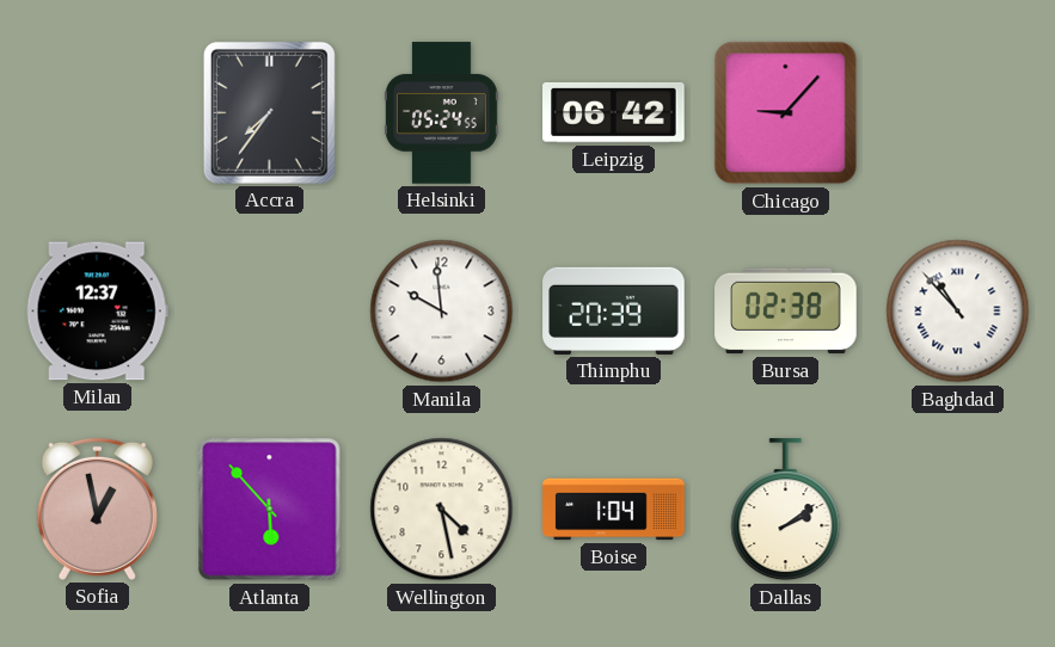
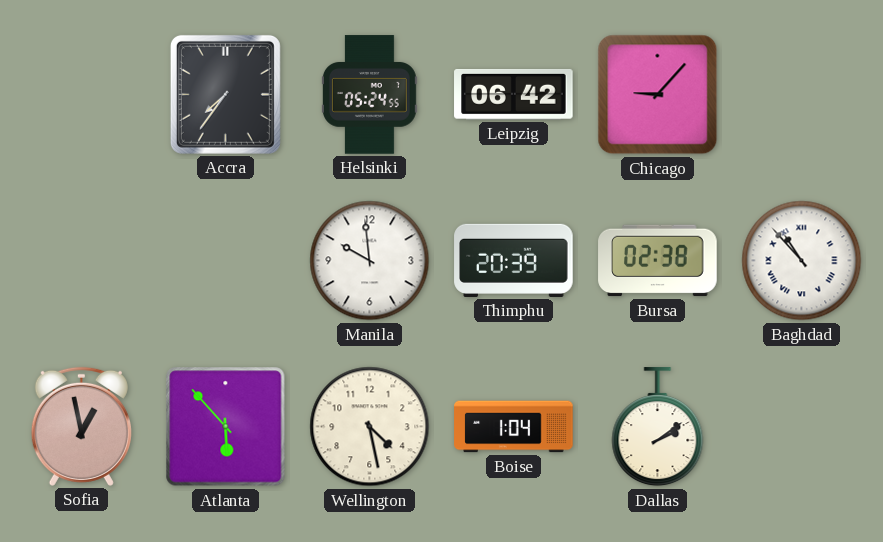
Milan: 12:37 -> none (97, 312)
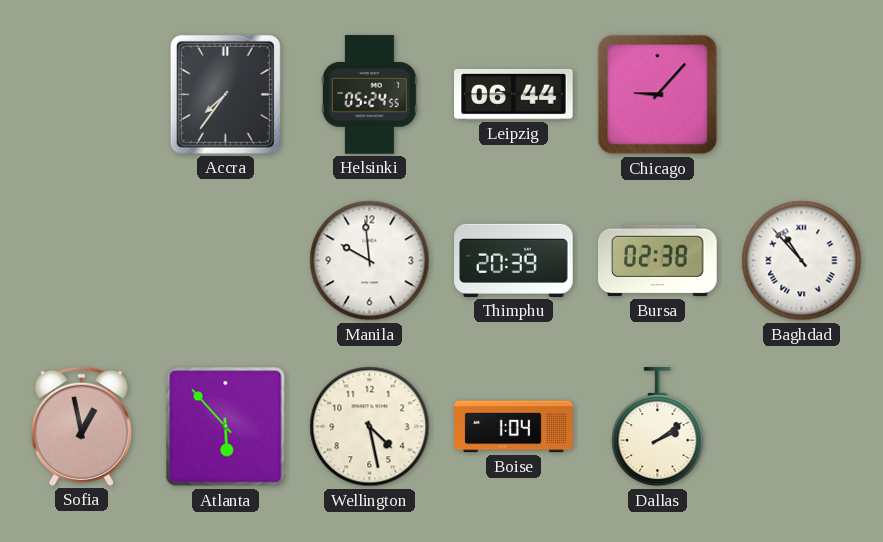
Leipzig: 06:42 -> 06:44 (514, 94)
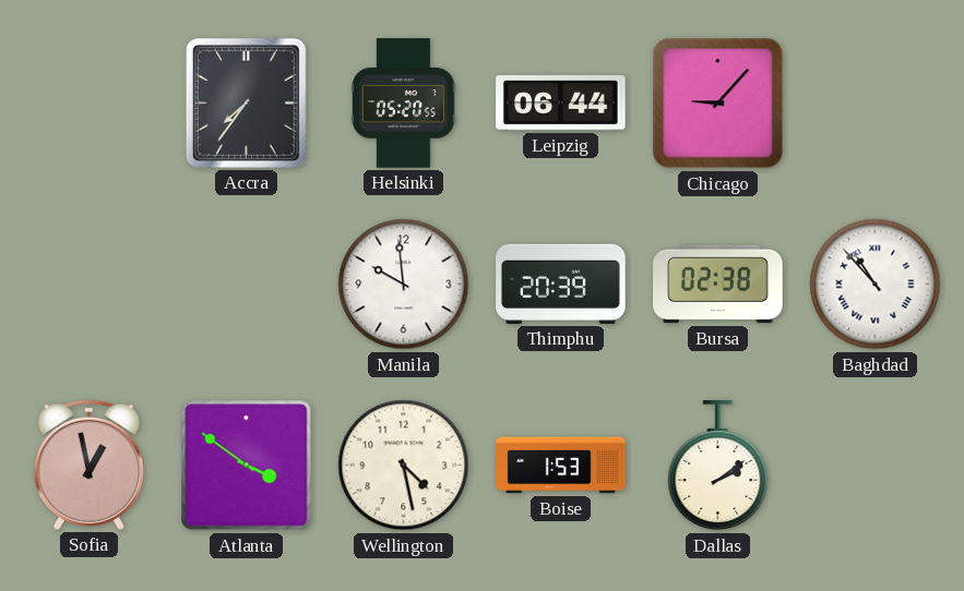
Helsinki: 05:24 -> 05:20 (403, 104)
Atlanta: 5:53 -> 3:51 (247, 466)
Boise: 1:04 -> 1:53 (561, 466)
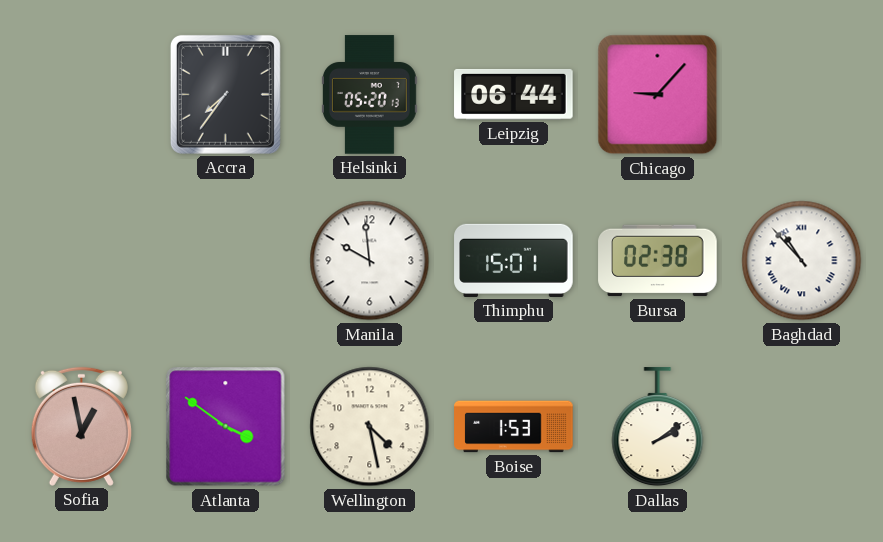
Helsinki: 05:20:55 -> 05:20:13 (369, 95)
Thimphu: 20:39 -> 15:01 (514, 260)
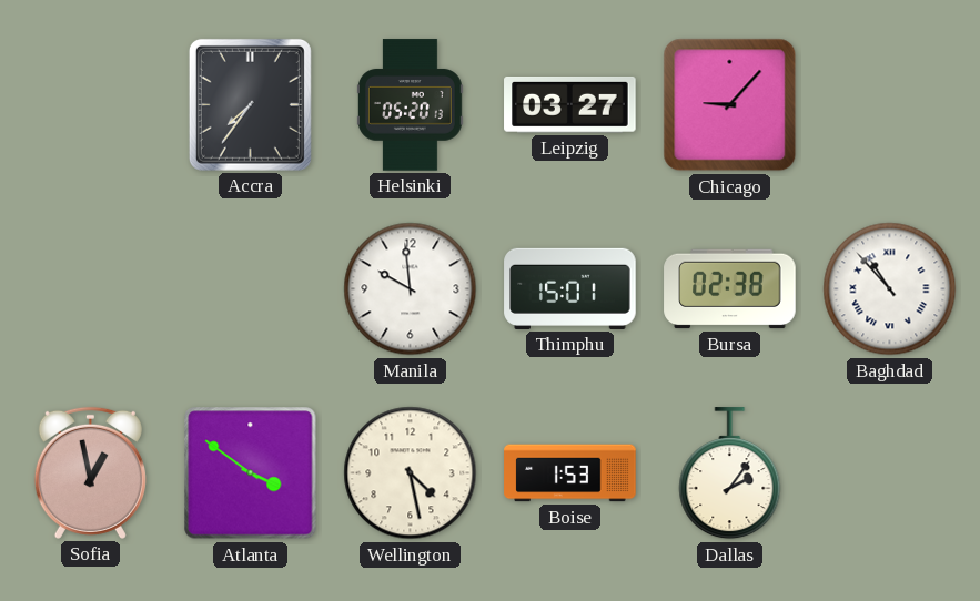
Leipzig: 06:44 -> 03:27 (570, 104)
Dallas: 2:09 -> 2:06 (730, 473)
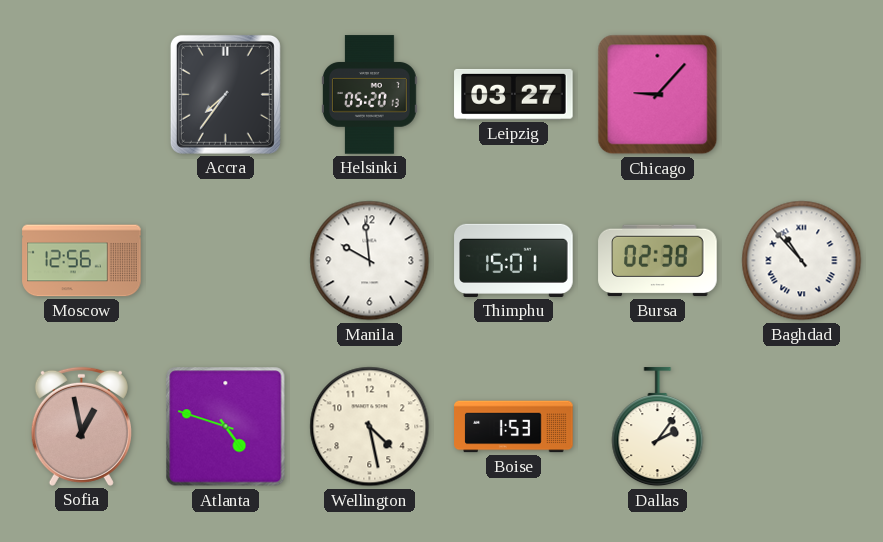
Moscow: none -> 12:56 (82, 261)
Atlanta: 3:51 -> 4:48 (226, 427)
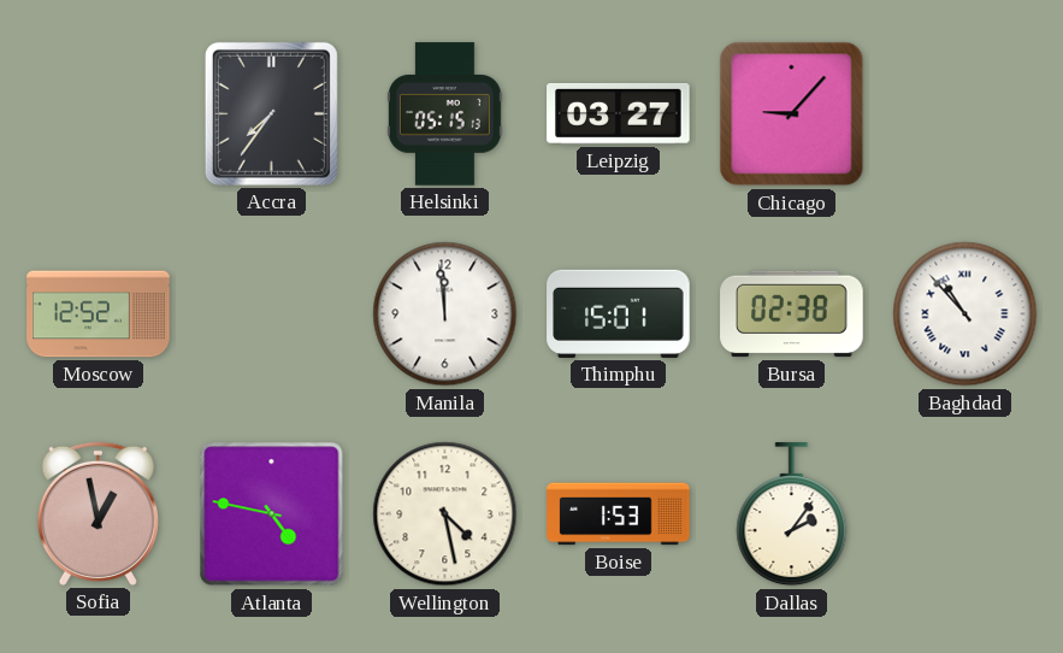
Helsinki: 05:20 -> 05:15 (444, 114)
Moscow: 12:56 -> 12:52 (99, 314)
Manila: 9:59 -> 11:59 (445, 314)
Atlanta: 4:48 -> 4:47 (272, 514)
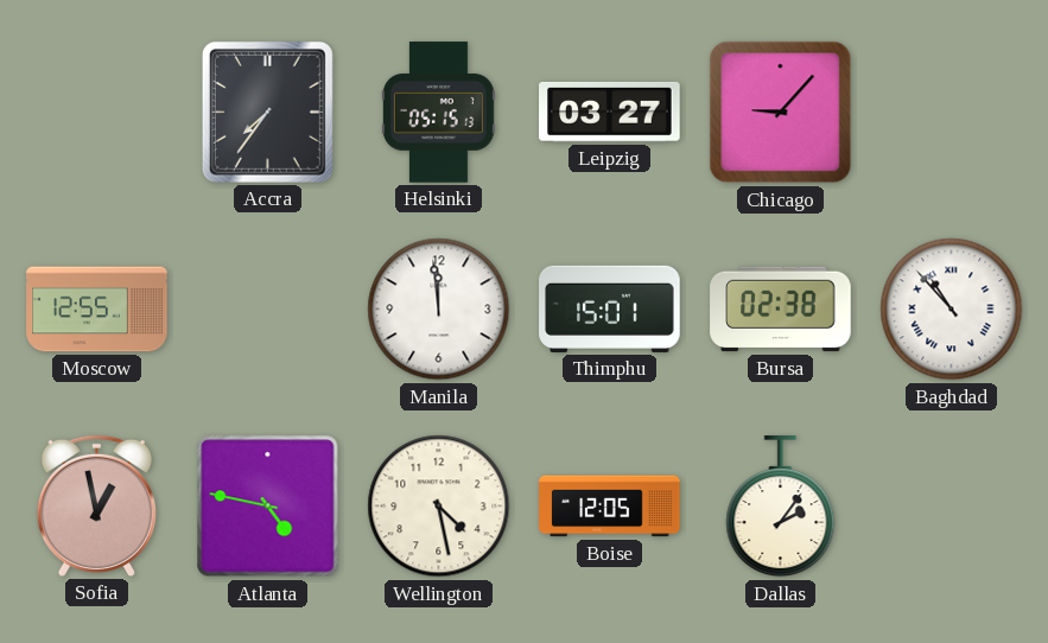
Moscow: 12:52 -> 12:55 (97, 310)
Boise: 1:53 -> 12:05 (610, 507)
